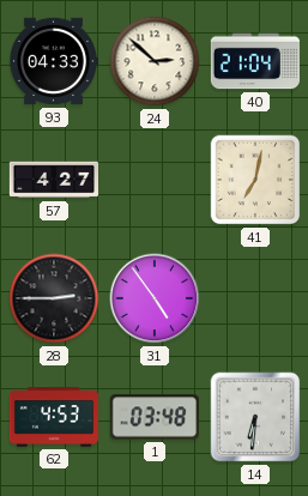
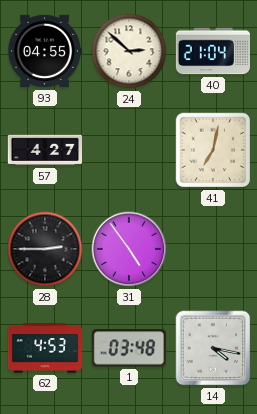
93: 04:33 -> 04:55 (44, 51)
14: 6:31 -> 4:17 (213, 348)
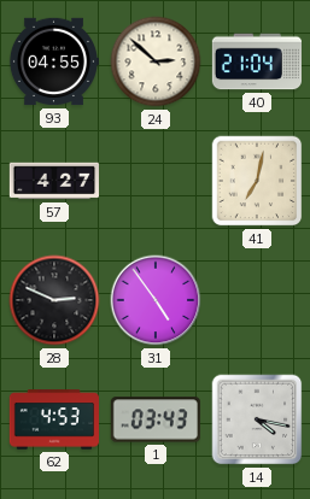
28: 2:45 -> 2:49 (54, 300)
1: 03:48 -> 03:43 (156, 419)
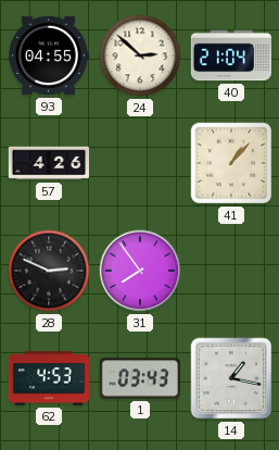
57: 4:27 -> 4:26 (48, 163)
41: 7:02 -> 1:07 (231, 163)
31: 4:54 -> 7:54 (140, 271)
14: 4:17 -> 1:17 (231, 378)
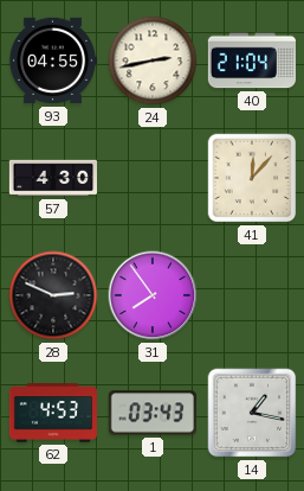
24: 2:52 -> 2:43 (153, 60)
57: 4:26 -> 4:30 (52, 178)
41: 1:07 -> 12:07 (252, 178)
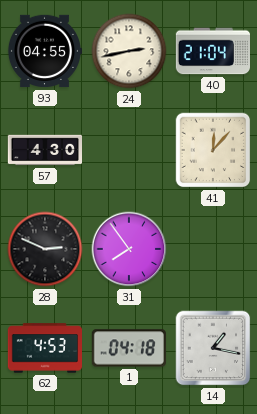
1: 03:43 -> 04:18 (129, 348)
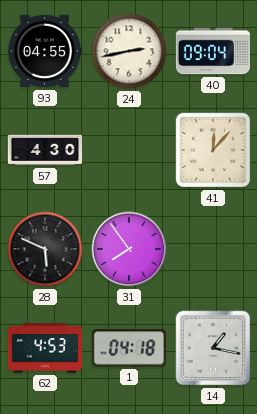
40: 21:04 -> 09:04 (212, 51)
28: 2:49 -> 5:49 (45, 249)
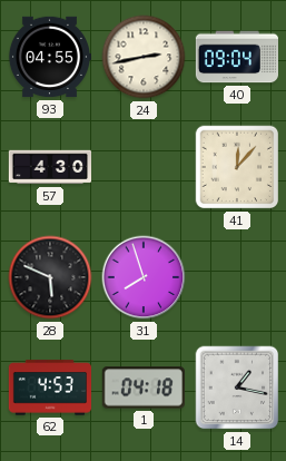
31: 7:54 -> 7:57 (144, 277)
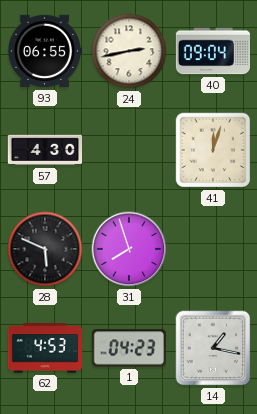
93: 04:55 -> 06:55 (44, 51)
41: 12:07 -> 12:03 (213, 150)
1: 04:18 -> 04:23 (129, 348)
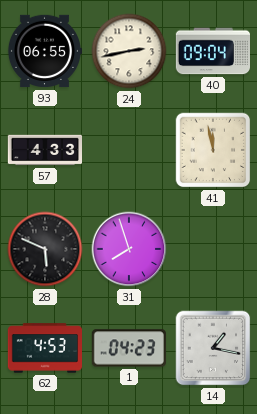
57: 4:30 -> 4:33 (44, 150)
41: 12:03 -> 11:58 (213, 150)
